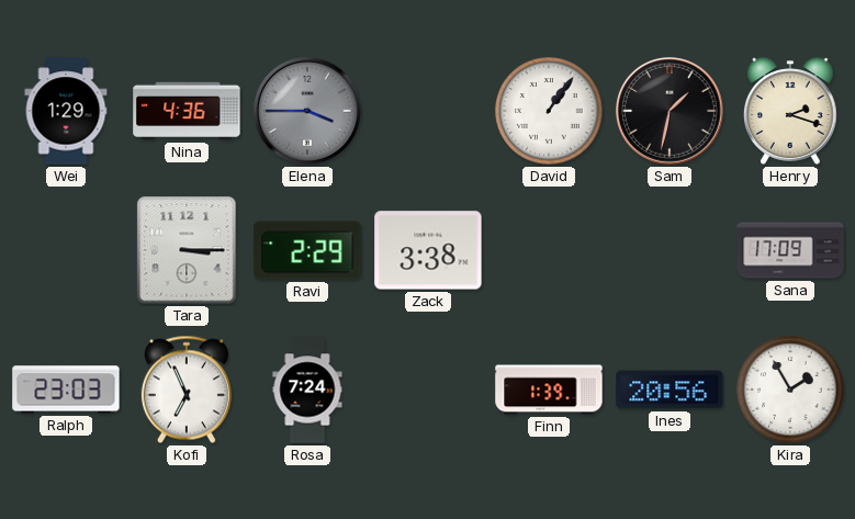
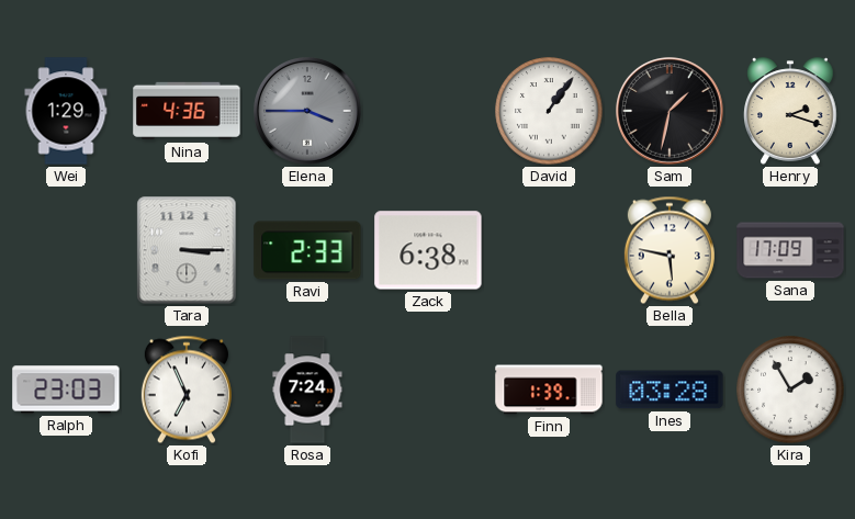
Ravi: 2:29 -> 2:33 (307, 250)
Zack: 3:38 -> 6:38 (428, 250)
Bella: none -> 5:47 (670, 250)
Ines: 20:56 -> 03:28 (670, 390)
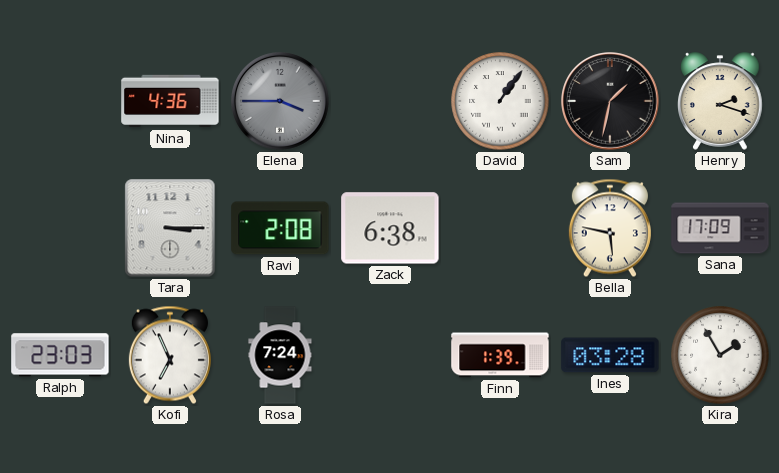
Wei: 1:29 -> none (66, 111)
Ravi: 2:33 -> 2:08 (280, 228)
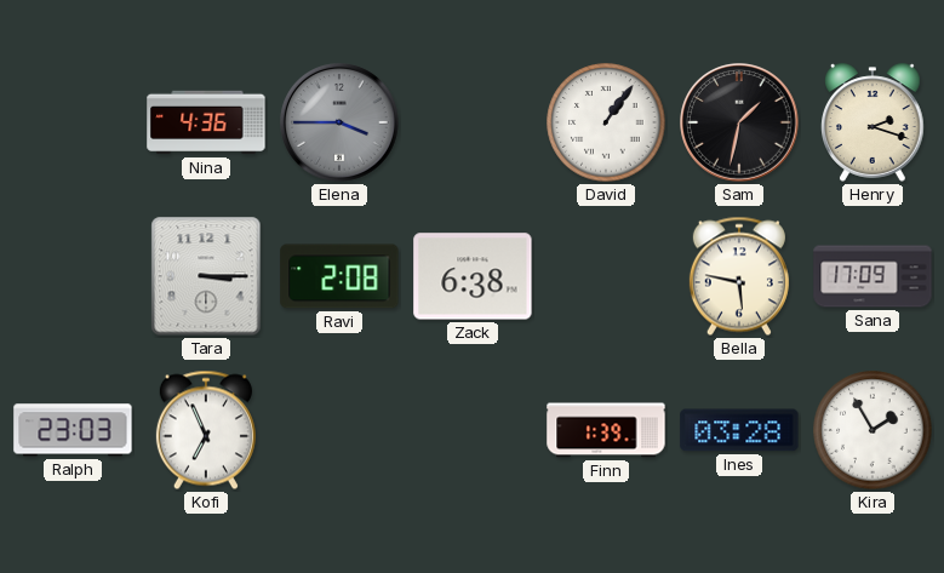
Rosa: 7:24 -> none (280, 355)
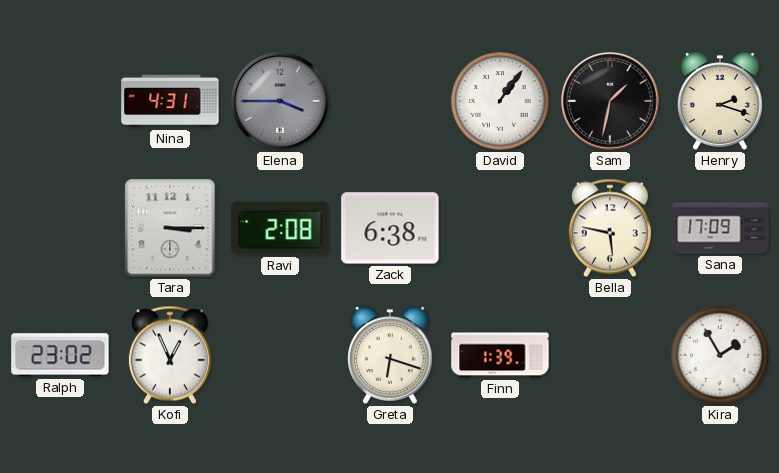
Nina: 4:36 -> 4:31 (170, 101)
Ralph: 23:03 -> 23:02 (60, 355)
Kofi: 6:56 -> 12:56 (170, 355)
Greta: none -> 6:18 (391, 355)
Ines: 03:28 -> none (739, 430)
